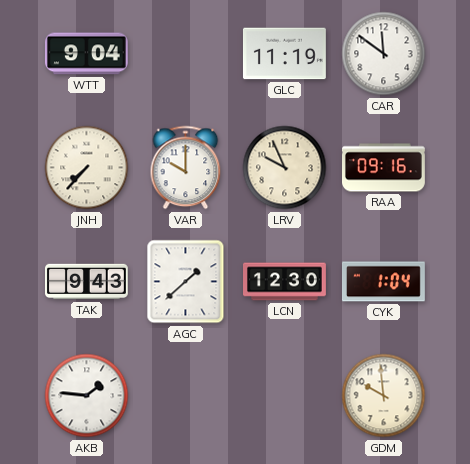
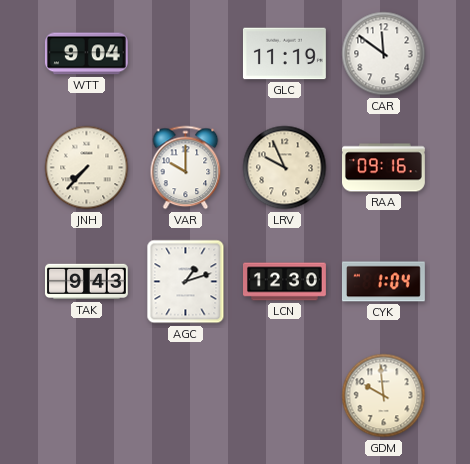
AGC: 1:38 -> 1:12 (186, 282)
AKB: 1:46 -> none (87, 396)
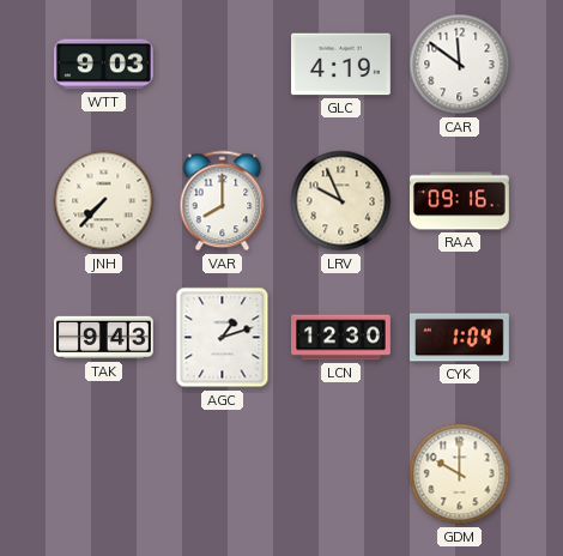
WTT: 9:04 -> 9:03 (103, 65)
GLC: 11:19 -> 4:19 (340, 65)
VAR: 10:00 -> 8:00 (223, 201)
GDM: 9:59 -> 10:00 (460, 475)
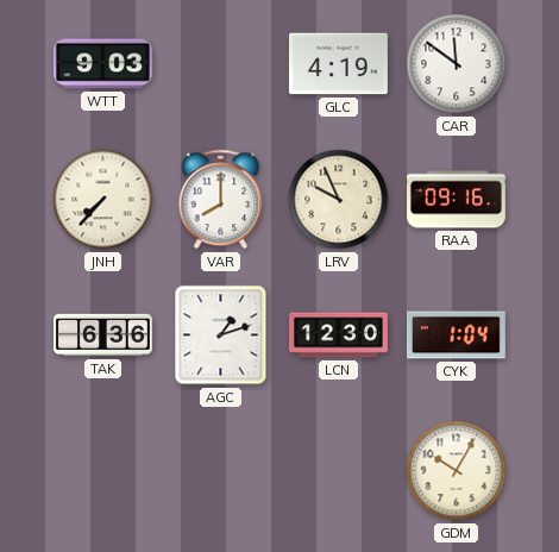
TAK: 9:43 -> 6:36 (103, 335)
GDM: 10:00 -> 10:05 (457, 471)
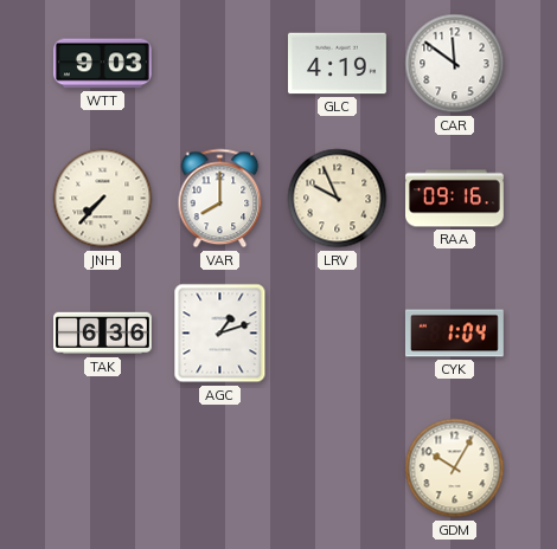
LCN: 12:30 -> none (339, 335)
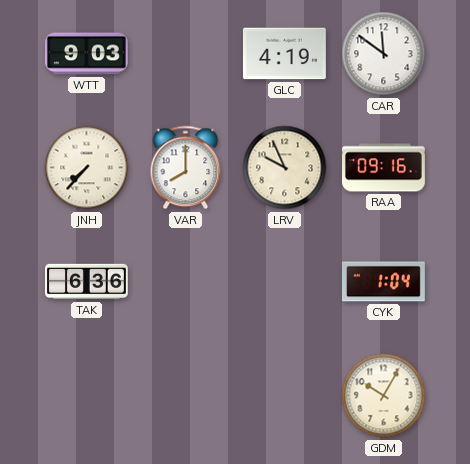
AGC: 1:12 -> none (220, 334)
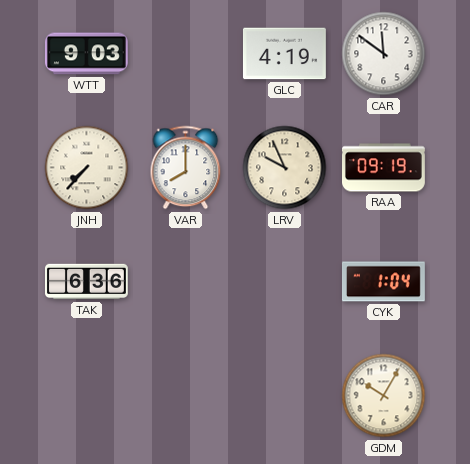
RAA: 09:16 -> 09:19 (384, 168)
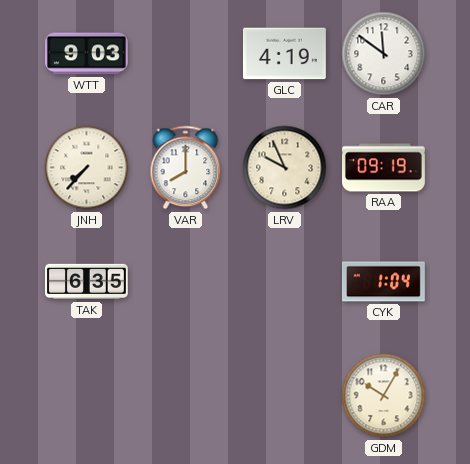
TAK: 6:36 -> 6:35 (87, 282)
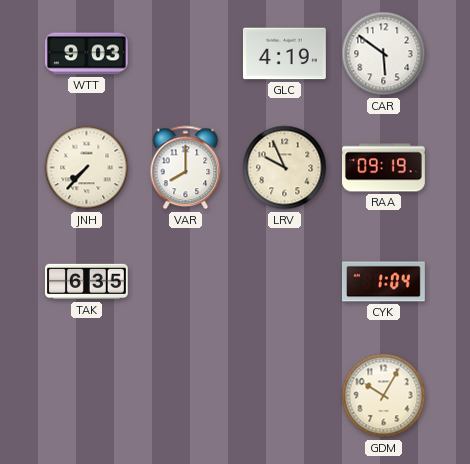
CAR: 11:51 -> 5:51 (384, 54)
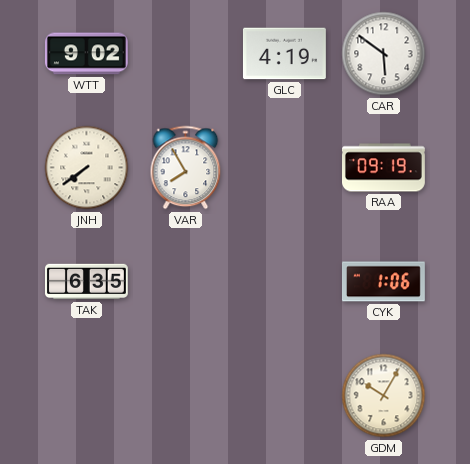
WTT: 9:03 -> 9:02 (86, 54)
JNH: 7:37 -> 7:39 (87, 168)
VAR: 8:00 -> 7:55 (186, 168)
LRV: 9:56 -> none (285, 168)
CYK: 1:04 -> 1:06 (383, 282)
